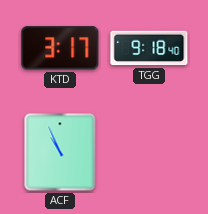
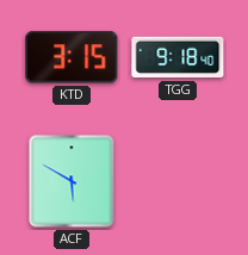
KTD: 3:17 -> 3:15 (72, 57)
ACF: 10:56 -> 5:50 (72, 181)
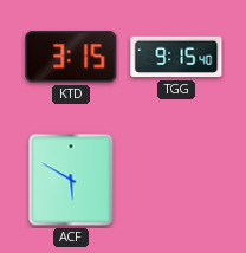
TGG: 9:18 -> 9:15 (176, 57)
